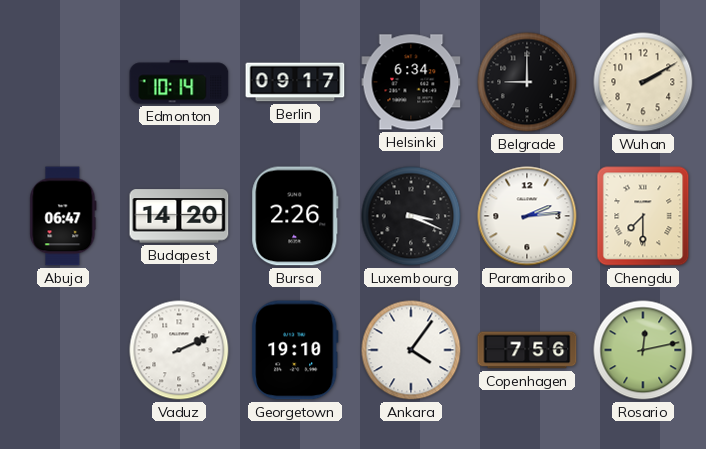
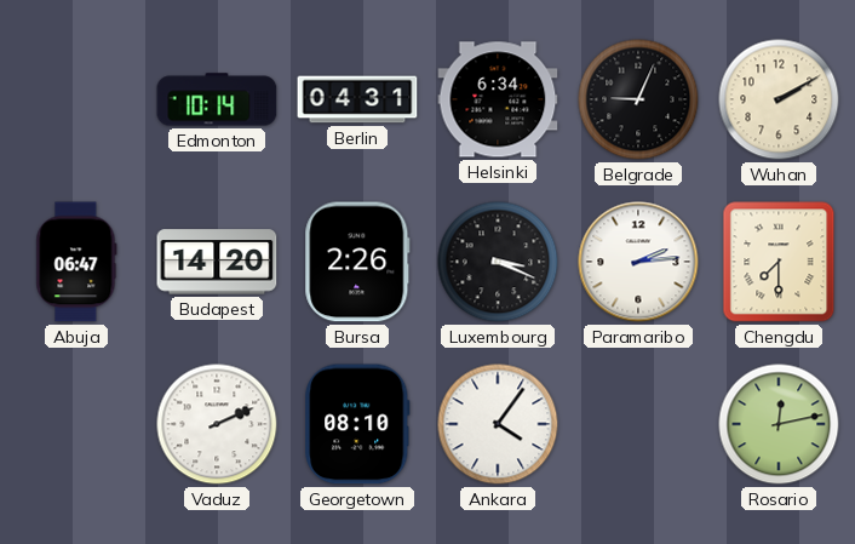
Berlin: 09:17 -> 04:31 (357, 99)
Belgrade: 9:00 -> 9:04 (638, 99)
Georgetown: 19:10 -> 08:10 (357, 424)
Copenhagen: 7:56 -> none (527, 350)
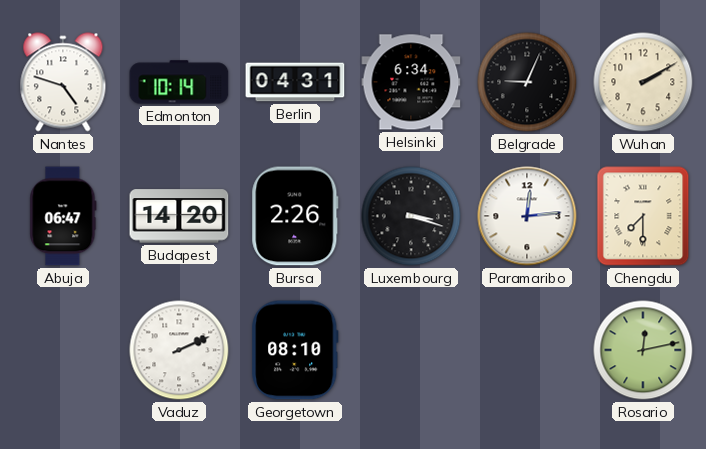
Nantes: none -> 4:48 (63, 82)
Luxembourg: 3:19 -> 3:18 (411, 216)
Paramaribo: 2:14 -> 12:14 (527, 216)
Ankara: 4:06 -> none (498, 424)
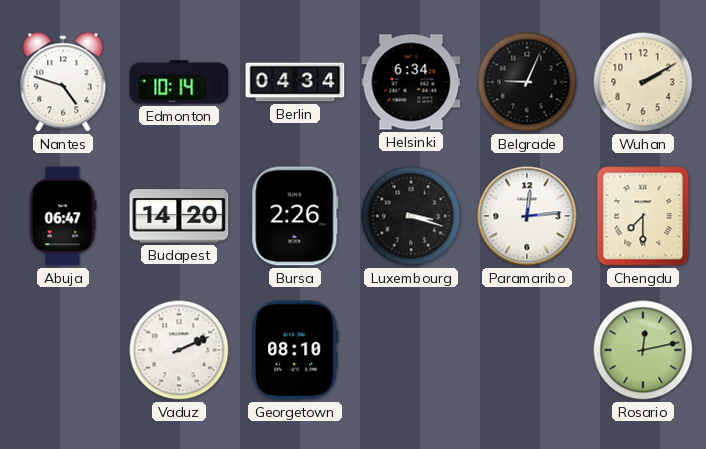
Berlin: 04:31 -> 04:34 (295, 82)
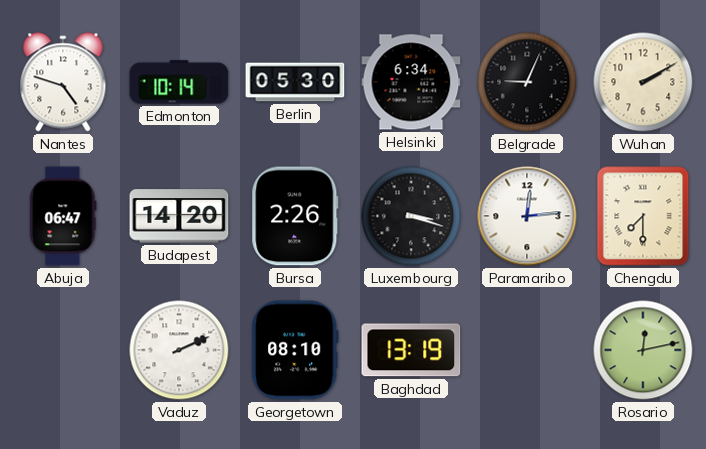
Berlin: 04:34 -> 05:30 (295, 82)
Baghdad: none -> 13:19 (411, 350)
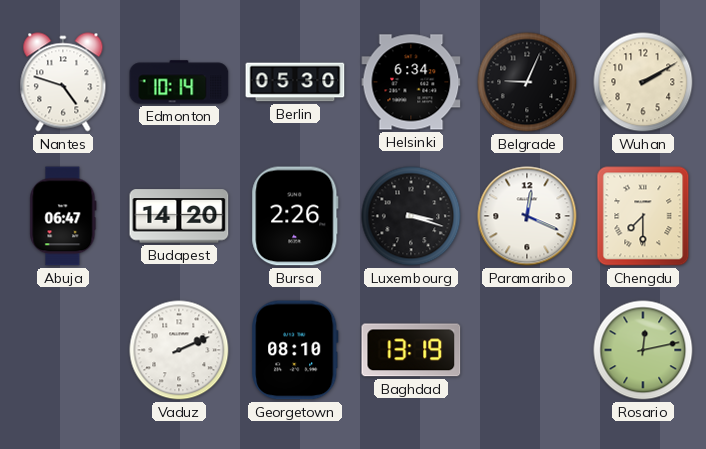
Paramaribo: 12:14 -> 12:19 (527, 216)
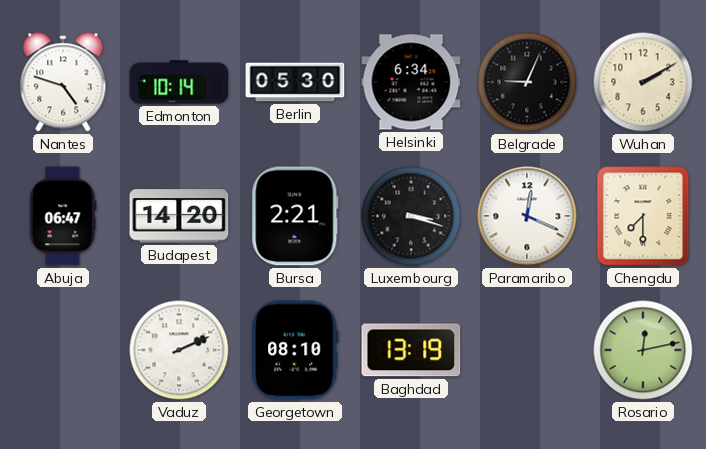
Bursa: 2:26 -> 2:21 (295, 216)
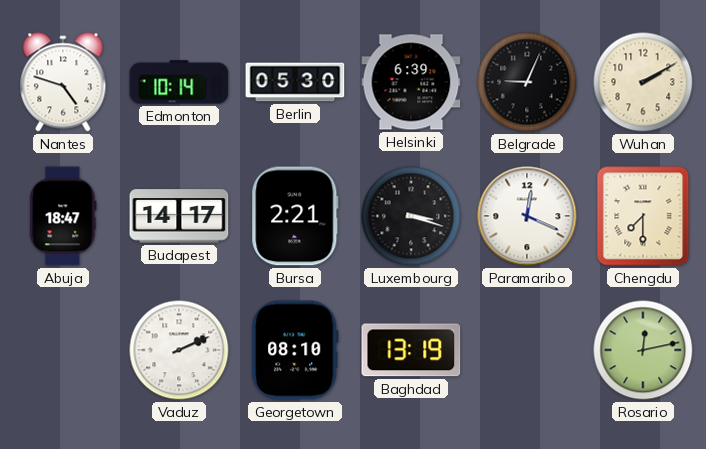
Helsinki: 6:34 -> 6:39 (411, 82)
Abuja: 06:47 -> 18:47 (63, 216)
Budapest: 14:20 -> 14:17 (179, 216)
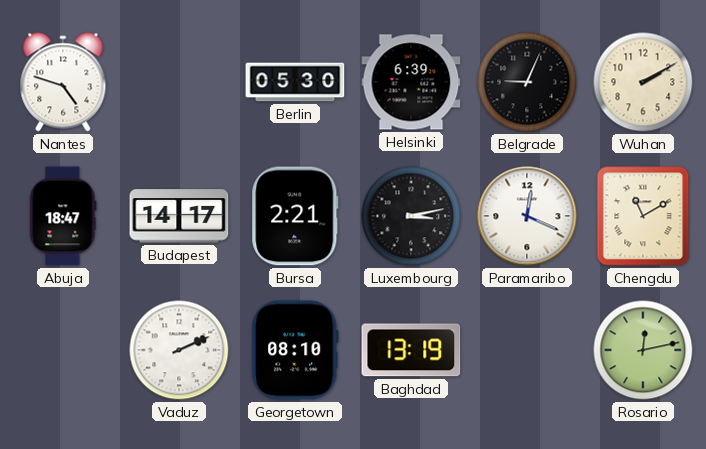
Edmonton: 10:14 -> none (179, 82)
Luxembourg: 3:18 -> 3:13 (411, 216)
Chengdu: 7:30 -> 11:10 (643, 216)
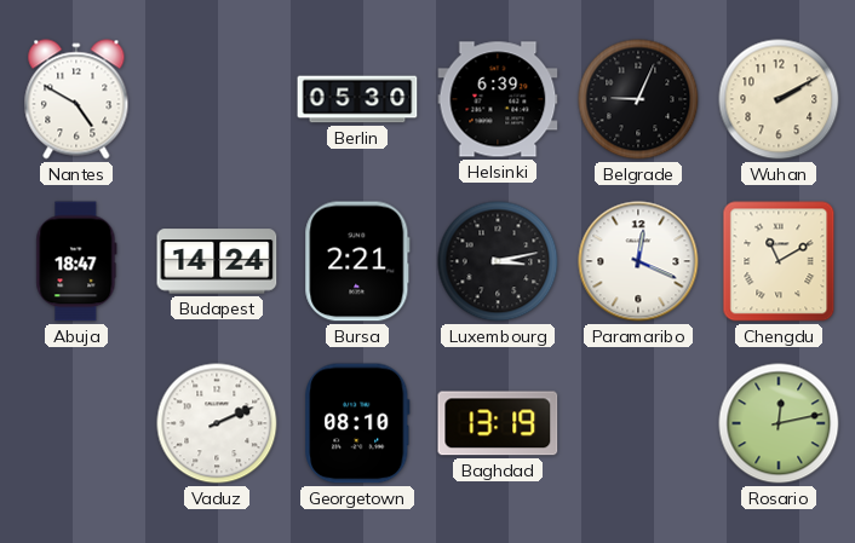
Nantes: 4:48 -> 4:50 (76, 99)
Budapest: 14:17 -> 14:24 (217, 261)
